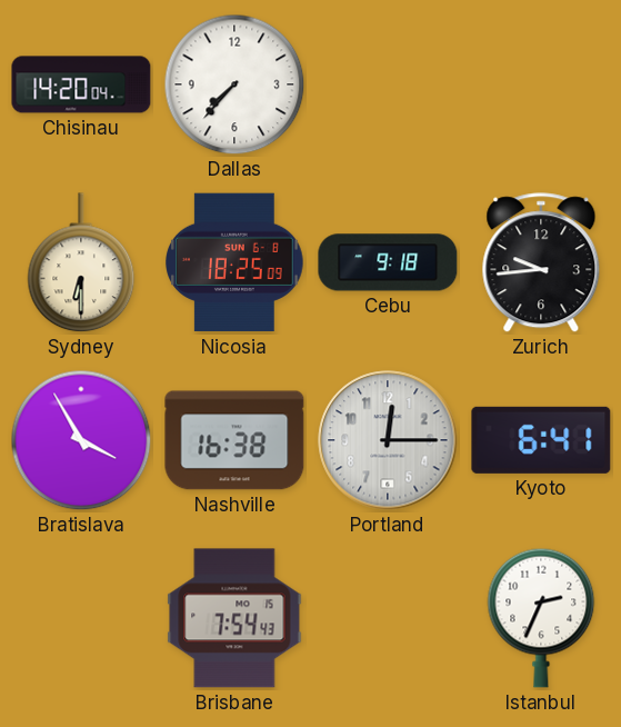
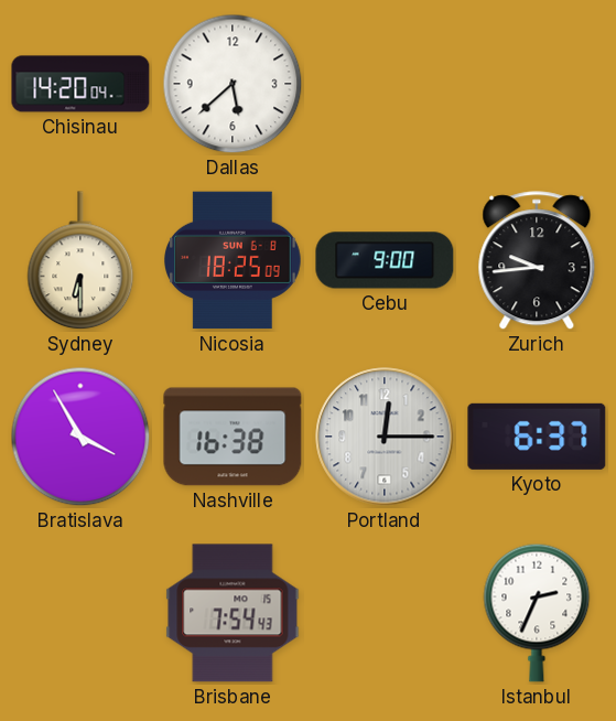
Dallas: 7:37 -> 5:38 (233, 84)
Cebu: 9:18 -> 9:00 (385, 260)
Kyoto: 6:41 -> 6:37 (537, 437)
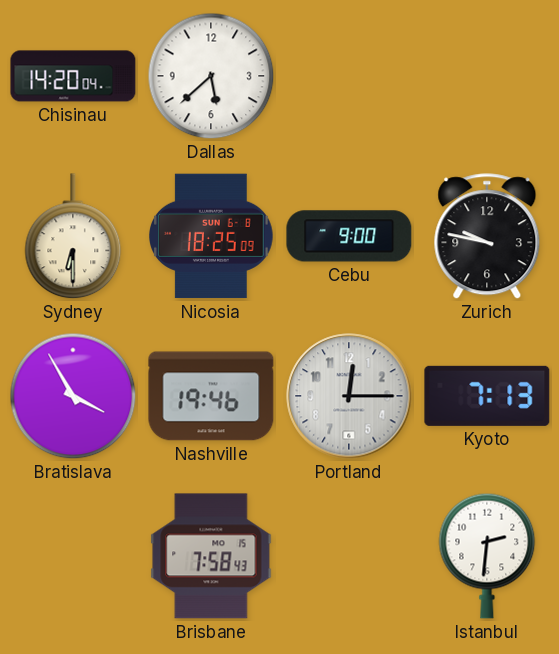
Zurich: 9:44 -> 9:47 (487, 237)
Nashville: 16:38 -> 19:46 (211, 396)
Kyoto: 6:37 -> 7:13 (487, 396)
Brisbane: 7:54 -> 7:58 (211, 556)
Istanbul: 2:34 -> 2:31 (487, 556)
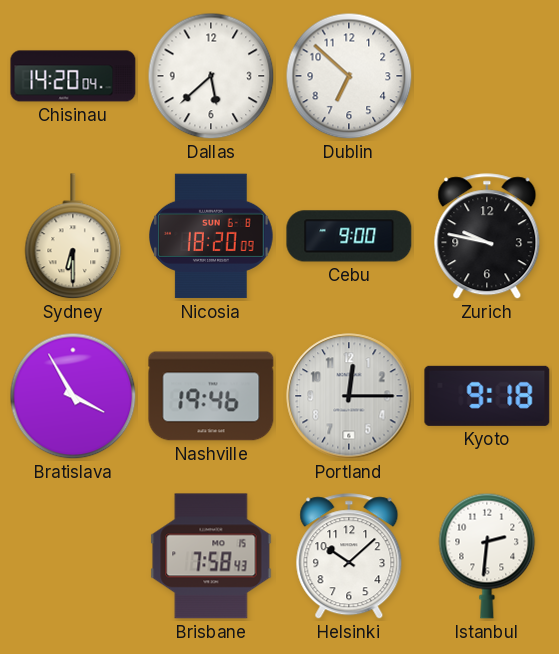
Dublin: none -> 6:52 (349, 76)
Nicosia: 18:25 -> 18:20 (212, 236)
Kyoto: 7:13 -> 9:18 (487, 396)
Helsinki: none -> 10:08 (349, 557)
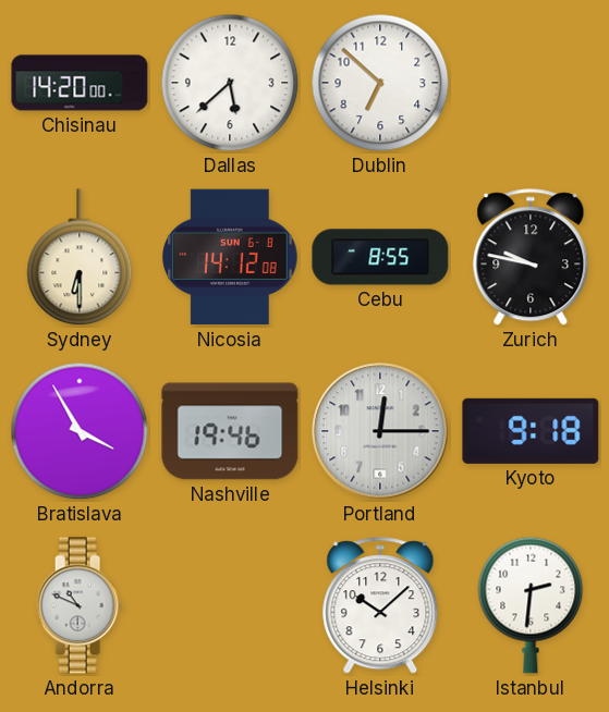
Chisinau: 14:20:04 -> 14:20:00 (80, 83)
Nicosia: 18:20 -> 14:12 (231, 257)
Cebu: 9:00 -> 8:55 (380, 257)
Andorra: none -> 10:49 (80, 605)
Brisbane: 7:58 -> none (211, 556)
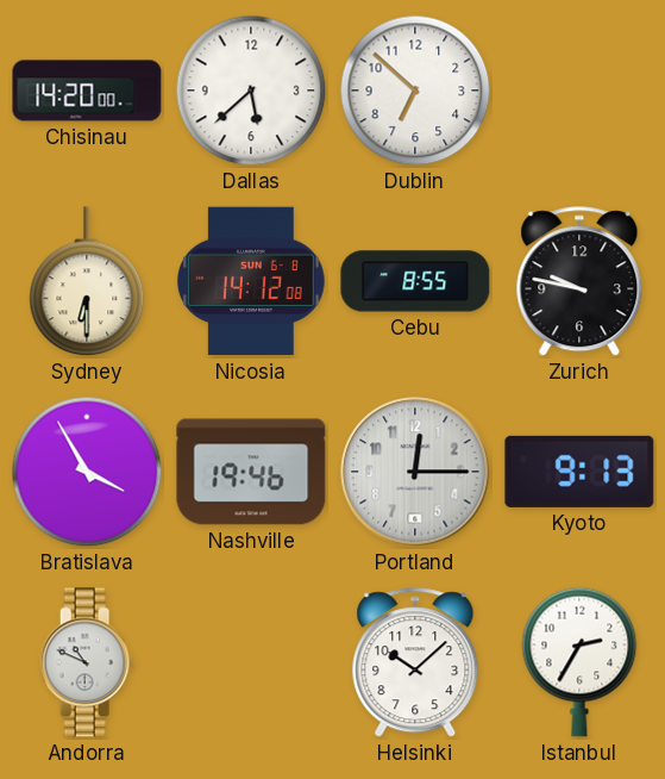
Kyoto: 9:18 -> 9:13 (579, 472)
Istanbul: 2:31 -> 2:35 (579, 662)
